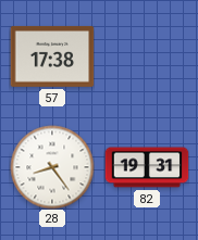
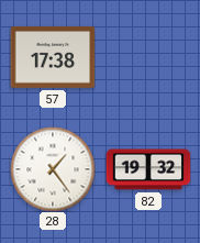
28: 8:24 -> 1:24 (53, 169)
82: 19:31 -> 19:32 (148, 169)
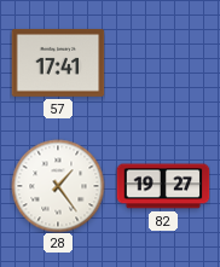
57: 17:38 -> 17:41 (58, 63)
82: 19:32 -> 19:27 (163, 186)
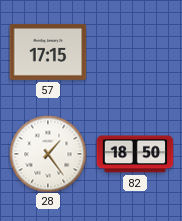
57: 17:41 -> 17:15 (48, 52)
82: 19:27 -> 18:50 (135, 154)
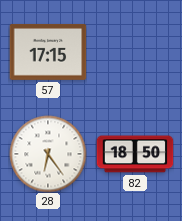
28: 1:24 -> 6:24 (48, 154)
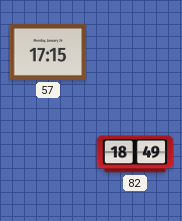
28: 6:24 -> none (48, 154)
82: 18:50 -> 18:49 (135, 154)
